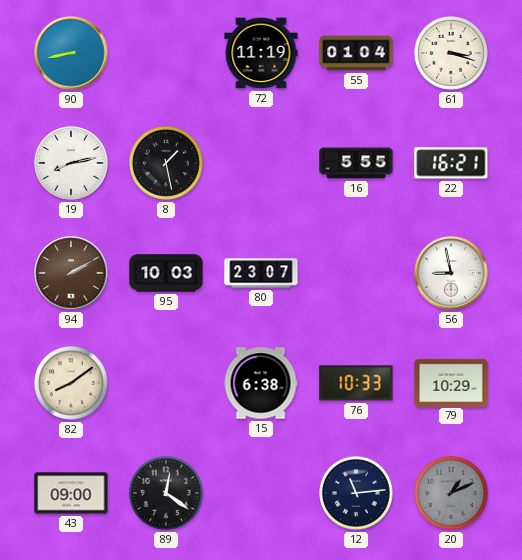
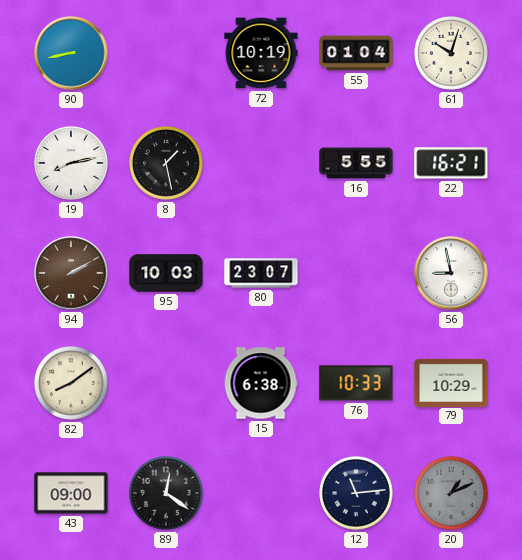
72: 11:19 -> 10:19 (261, 53)
61: 3:18 -> 10:03 (452, 54)
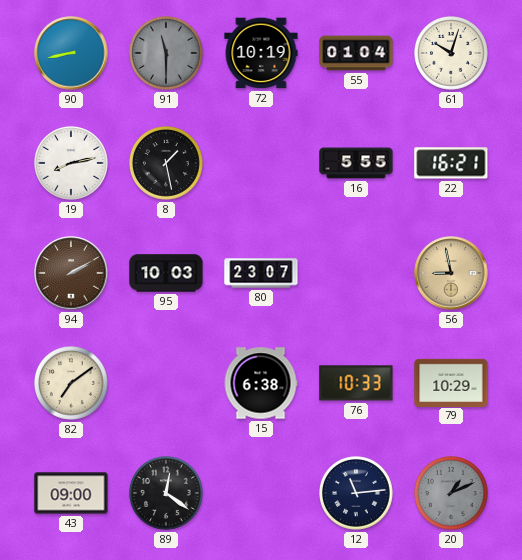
91: none -> 11:30 (167, 54)
56 dial: white -> champagne (451, 273)
82: 8:09 -> 7:09 (72, 384)
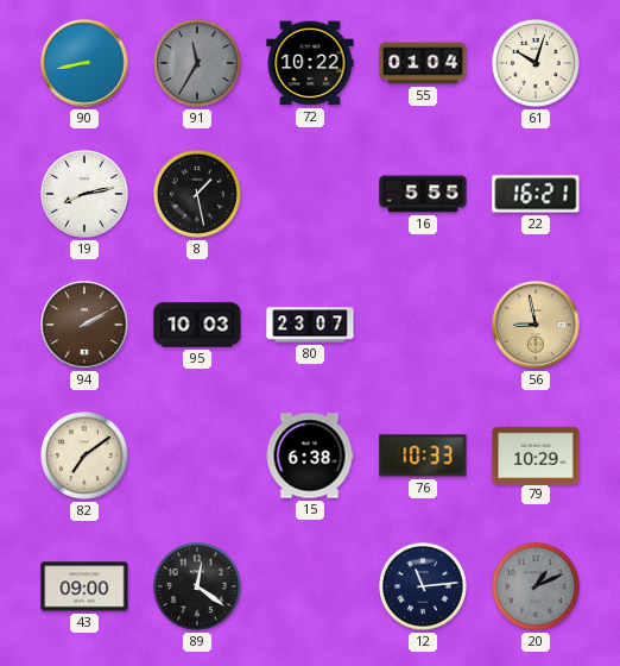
91: 11:30 -> 11:35 (198, 64)
72: 10:19 -> 10:22 (310, 63)
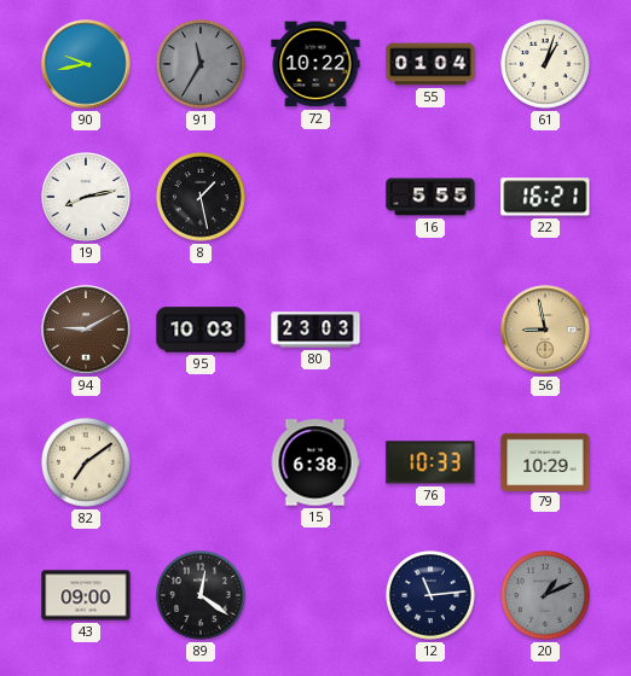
90: 8:43 -> 9:43 (86, 64)
61: 10:03 -> 1:03 (546, 65)
94: 2:10 -> 9:10 (86, 330)
80: 23:07 -> 23:03 (315, 330)
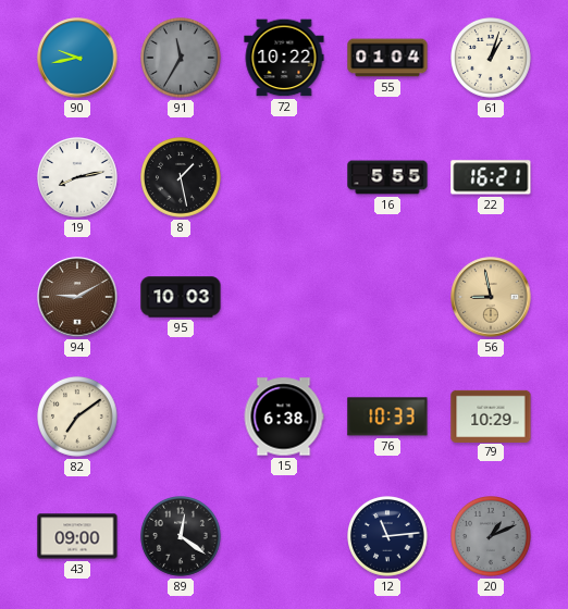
80: 23:03 -> none (315, 330)
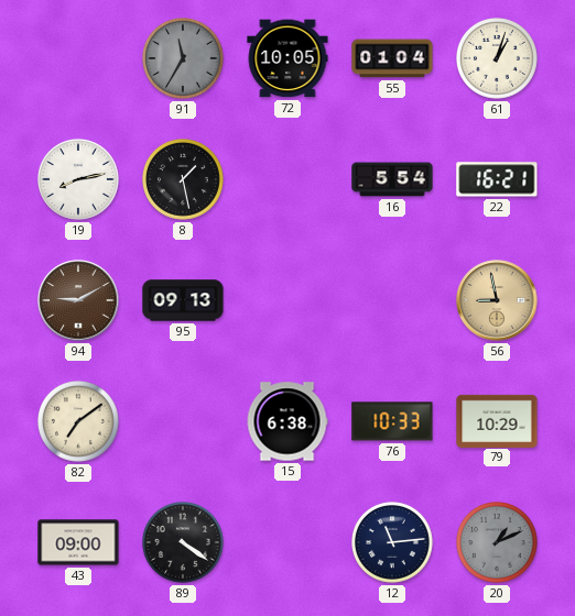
90: 9:43 -> none (77, 58)
72: 10:22 -> 10:05 (287, 58)
16: 5:55 -> 5:54 (392, 179)
95: 10:03 -> 09:13 (183, 300)
89: 12:21 -> 4:21 (184, 543)
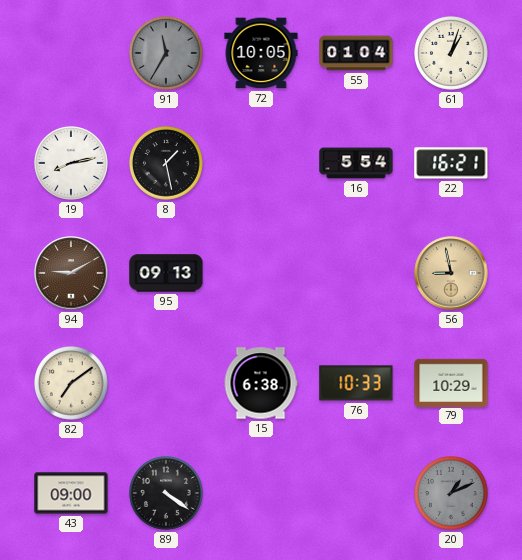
12: 11:14 -> none (393, 543)
